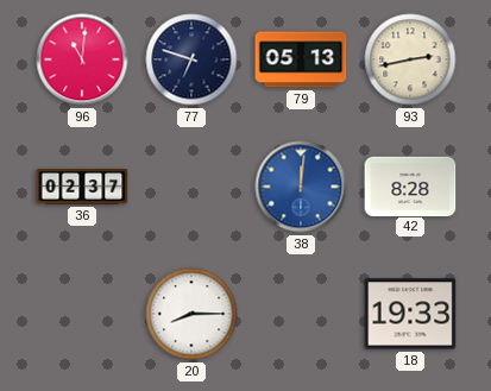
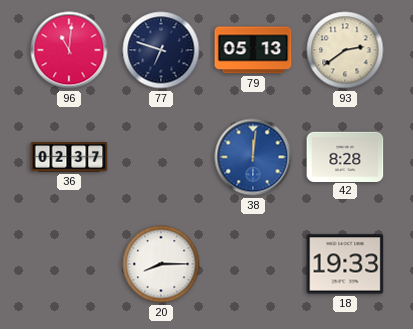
93: 2:43 -> 2:39 (345, 50)
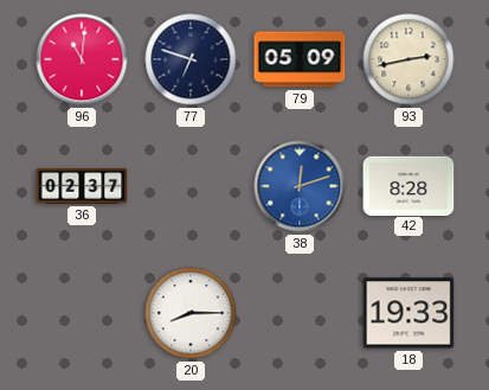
79: 05:13 -> 05:09 (300, 59)
93: 2:39 -> 2:43 (408, 59)
38: 12:01 -> 12:12 (300, 186)
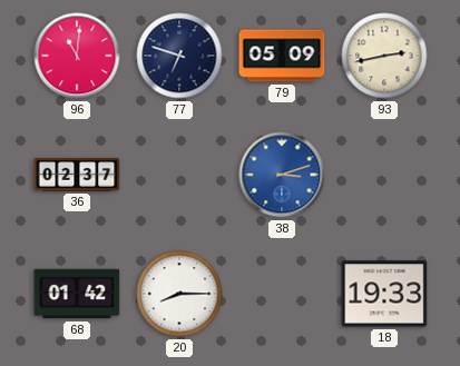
38: 12:12 -> 3:12 (282, 175)
42: 8:28 -> none (408, 185)
68: none -> 01:42 (77, 294)
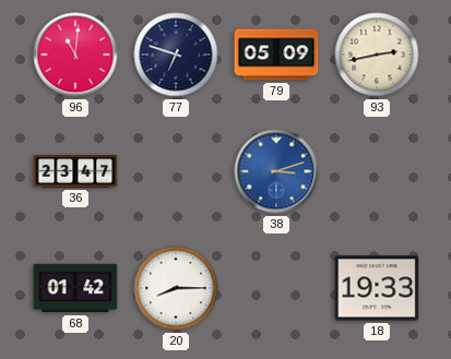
36: 02:37 -> 23:47 (75, 171)
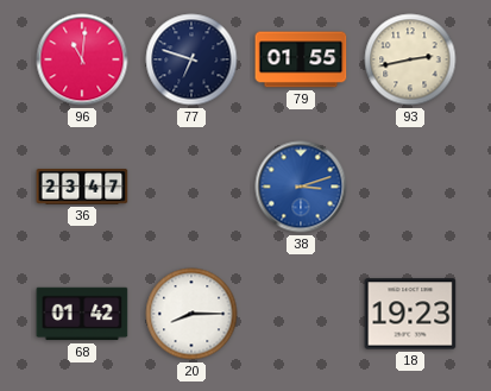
79: 05:09 -> 01:55 (301, 59)
18: 19:33 -> 19:23 (410, 314)
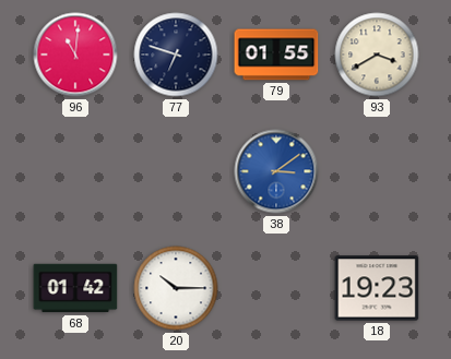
93: 2:43 -> 3:40 (377, 55)
36: 23:47 -> none (82, 187)
38: 3:12 -> 3:09 (276, 171)
20: 8:15 -> 10:15 (176, 288)
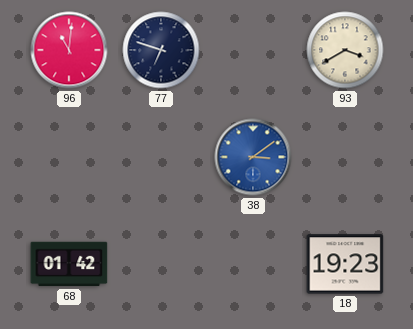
79: 01:55 -> none (276, 55)
20: 10:15 -> none (176, 288)
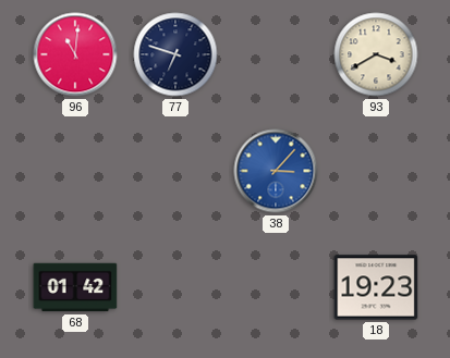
38: 3:09 -> 3:07 (276, 171)
